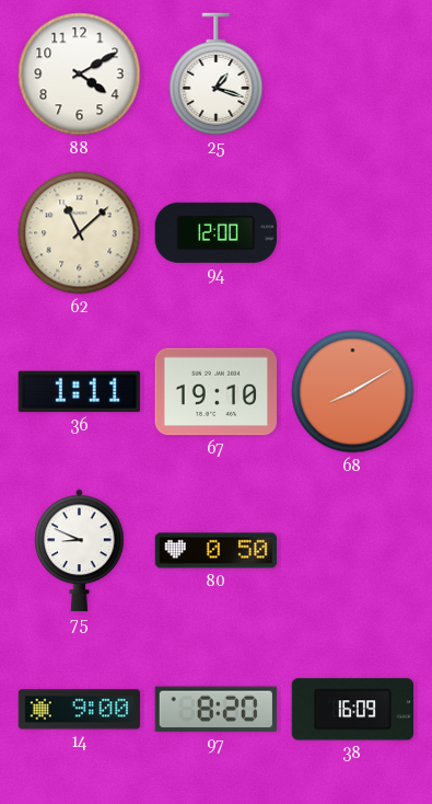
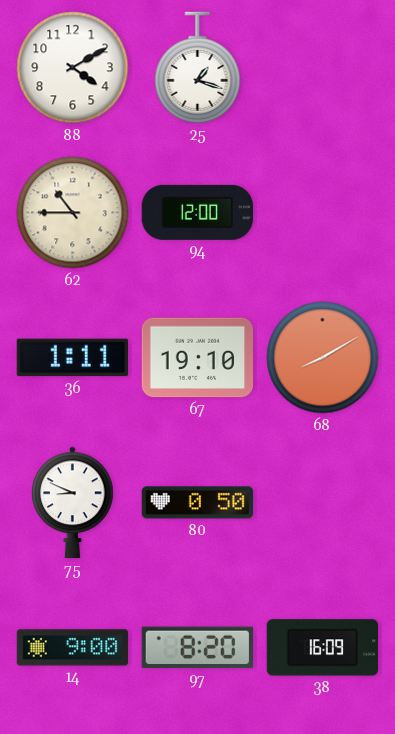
62: 11:08 -> 10:45 (73, 213)
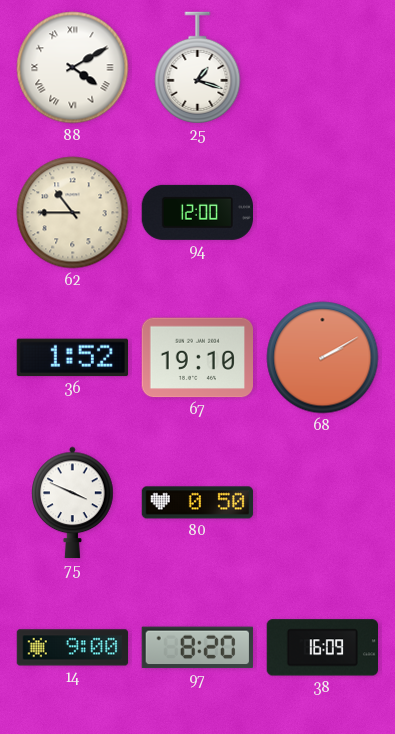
88 numerals: Arabic -> Roman (73, 68)
36: 1:11 -> 1:52 (72, 358)
68: 8:10 -> 2:10 (323, 358)
75: 8:49 -> 3:49 (73, 503)
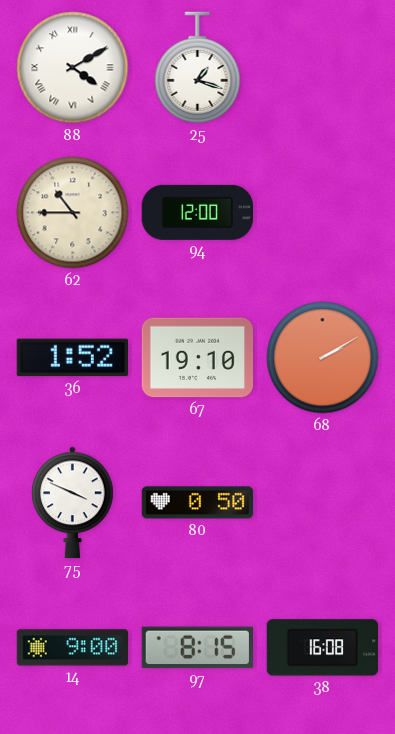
97: 8:20 -> 8:15 (197, 648)
38: 16:09 -> 16:08 (322, 648)
